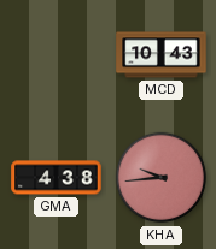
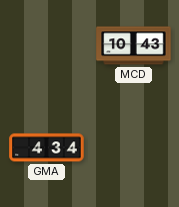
GMA: 4:38 -> 4:34 (47, 148)
KHA: 9:44 -> none (162, 178)
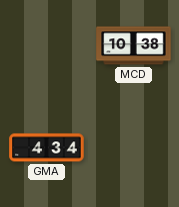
MCD: 10:43 -> 10:38 (134, 46)
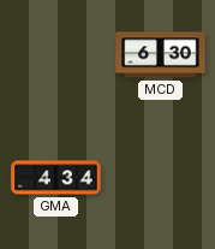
MCD: 10:38 -> 6:30 (161, 55)
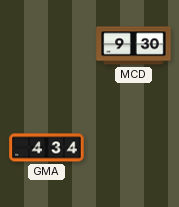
MCD: 6:30 -> 9:30 (134, 46)
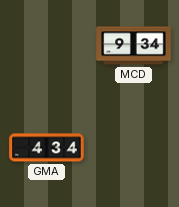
MCD: 9:30 -> 9:34 (134, 46)
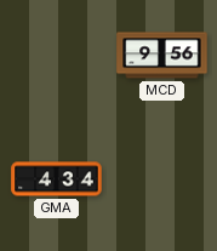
MCD: 9:34 -> 9:56 (162, 56)
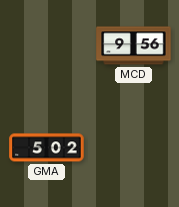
GMA: 4:34 -> 5:02 (47, 148)
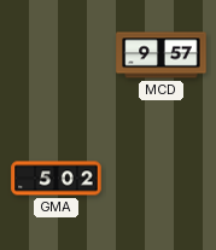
MCD: 9:56 -> 9:57 (162, 56)
